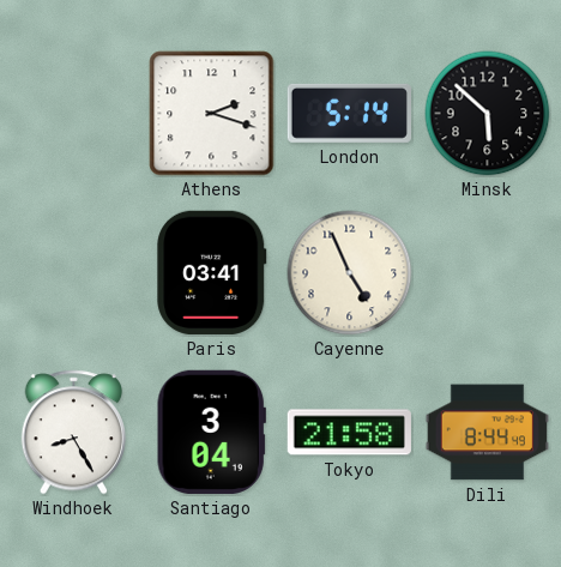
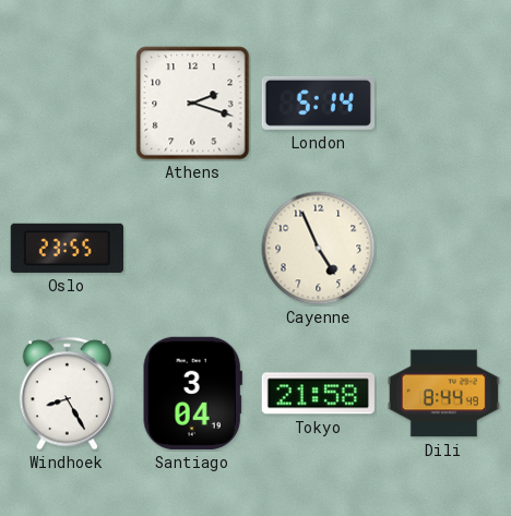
Minsk: 5:52 -> none (488, 114)
Oslo: none -> 23:55 (67, 248)
Paris: 03:41 -> none (212, 272)
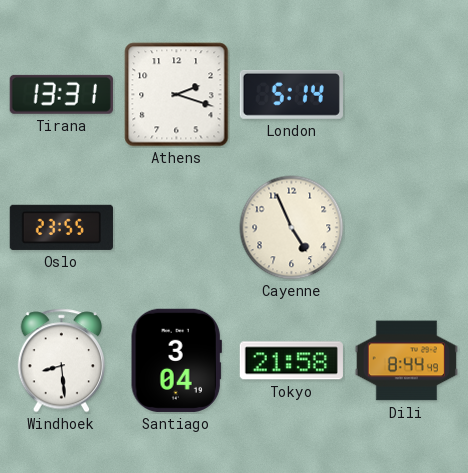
Tirana: none -> 13:31 (61, 94)
Windhoek: 8:25 -> 8:29 (62, 361)
